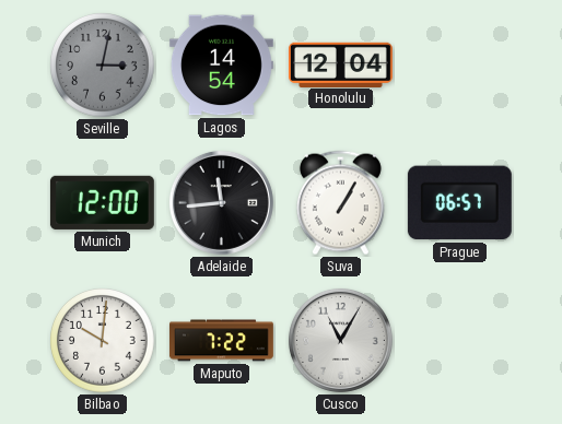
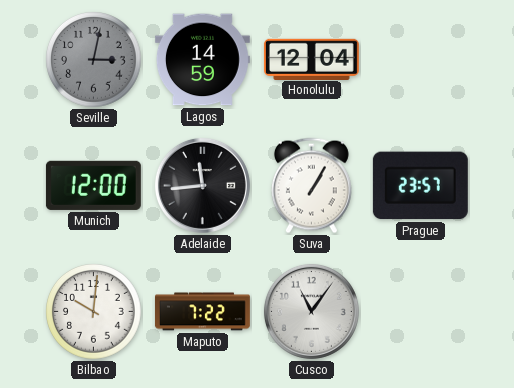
Lagos: 14:54 -> 14:59 (202, 60)
Prague: 06:57 -> 23:57 (420, 186)
Cusco: 11:05 -> 11:06 (311, 311)
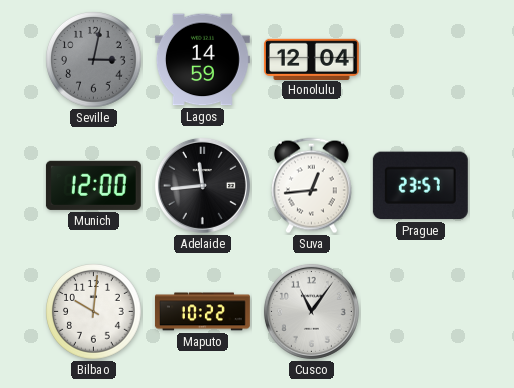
Suva: 1:05 -> 12:44 (311, 186)
Maputo: 7:22 -> 10:22 (202, 312)
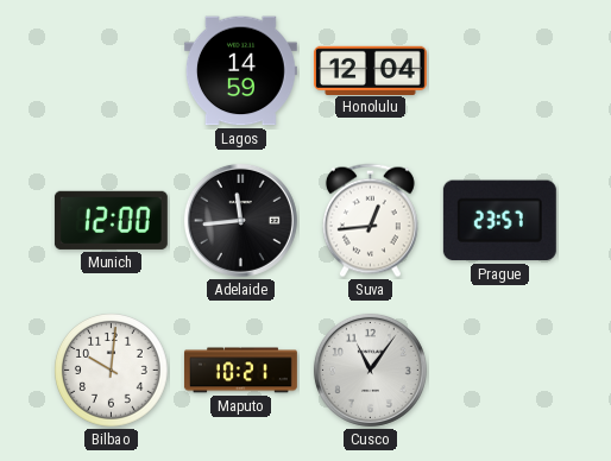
Seville: 3:02 -> none (94, 60)
Maputo: 10:22 -> 10:21 (240, 371)
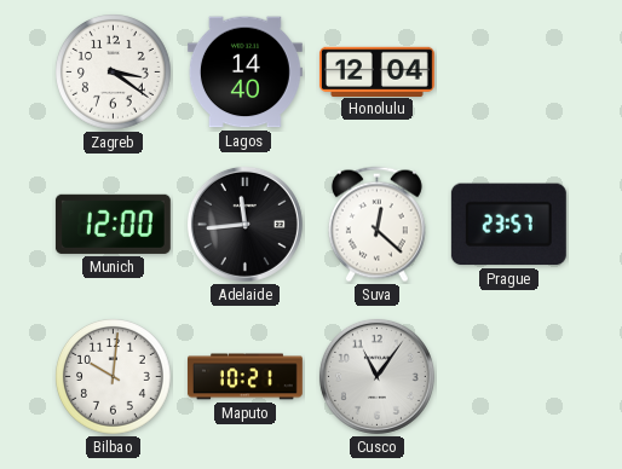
Zagreb: none -> 3:21 (114, 73)
Lagos: 14:59 -> 14:40 (244, 73)
Suva: 12:44 -> 12:22 (376, 225)
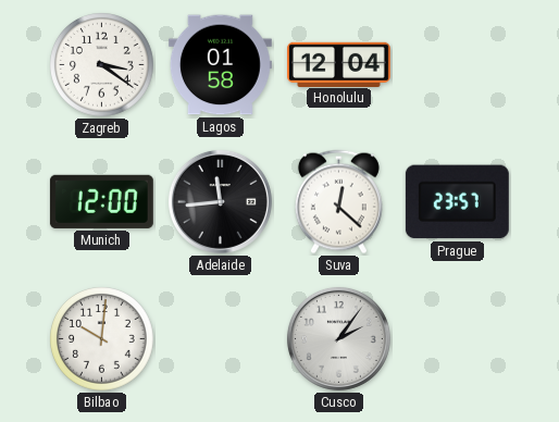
Lagos: 14:40 -> 01:58 (220, 65)
Maputo: 10:21 -> none (244, 377)
Cusco: 11:06 -> 2:06 (338, 338)
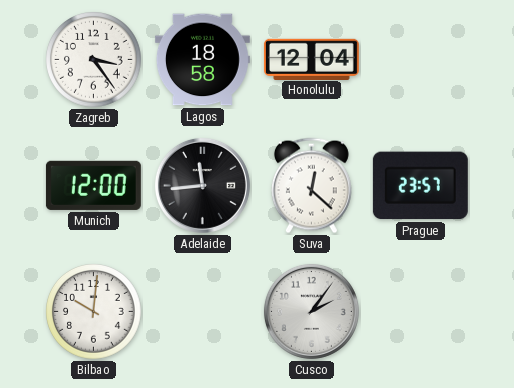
Zagreb: 3:21 -> 3:24 (94, 60)
Lagos: 01:58 -> 18:58 (202, 60)
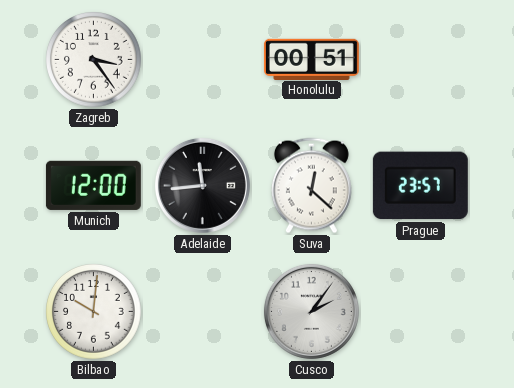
Lagos: 18:58 -> none (202, 60)
Honolulu: 12:04 -> 00:51 (311, 59)
